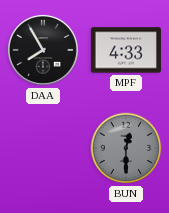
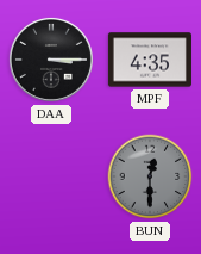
DAA: 7:55 -> 3:15 (51, 60)
MPF: 4:33 -> 4:35 (150, 60)
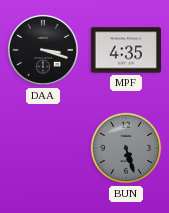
DAA: 3:15 -> 3:18 (43, 50)
BUN: 12:30 -> 5:27 (126, 148)
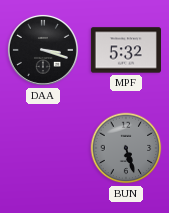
MPF: 4:35 -> 5:32 (126, 50)
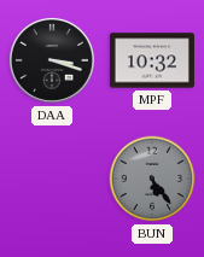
MPF: 5:32 -> 10:32 (152, 60)
BUN: 5:27 -> 5:24 (152, 179)
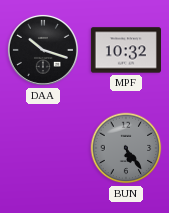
DAA: 3:18 -> 10:18 (43, 50)
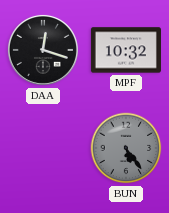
DAA: 10:18 -> 12:18 (43, 50)
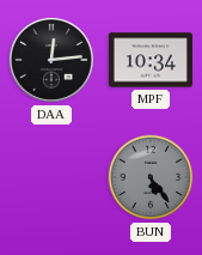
DAA: 12:18 -> 12:14 (51, 60)
MPF: 10:32 -> 10:34 (151, 60)
